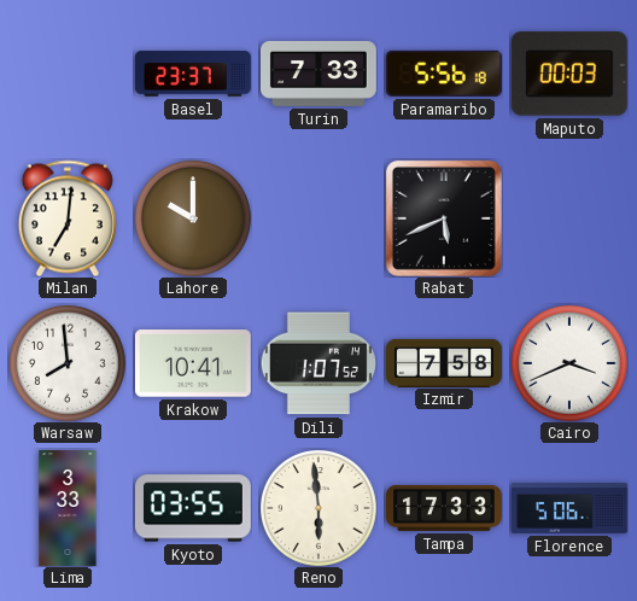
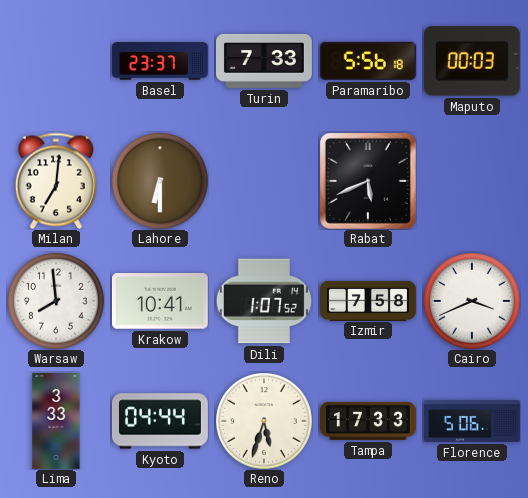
Lahore: 10:00 -> 6:30 (160, 181)
Kyoto: 03:55 -> 04:44 (160, 421)
Reno: 5:59 -> 5:33 (264, 421)
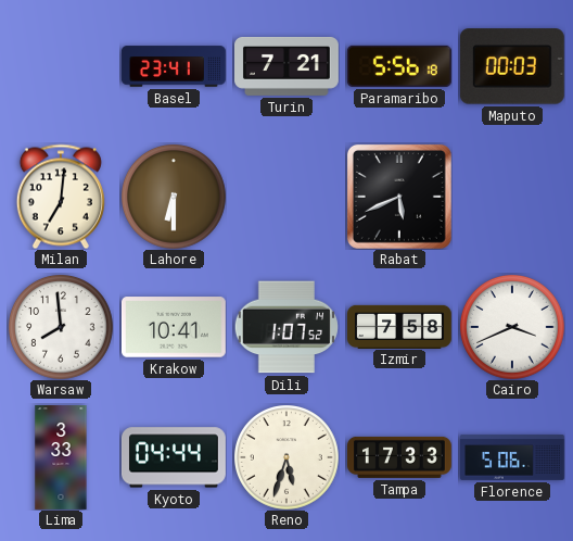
Basel: 23:37 -> 23:41 (174, 66)
Turin: 7:33 -> 7:21 (288, 66)
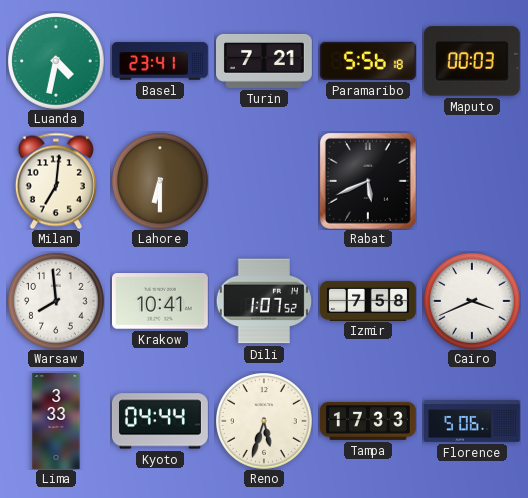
Luanda: none -> 4:32 (56, 61)
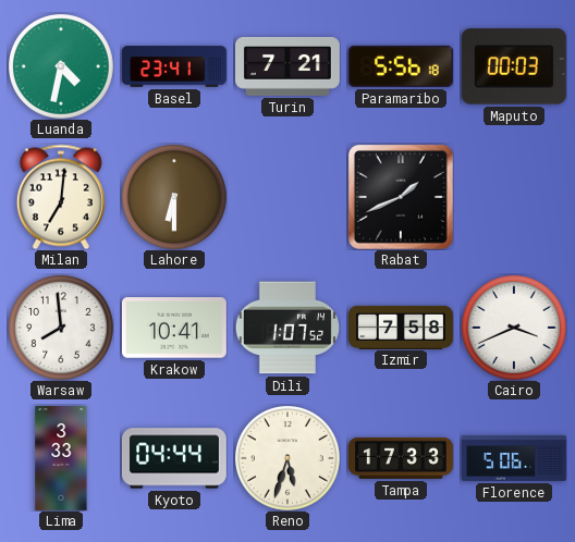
Rabat: 5:41 -> 1:41 (401, 197)
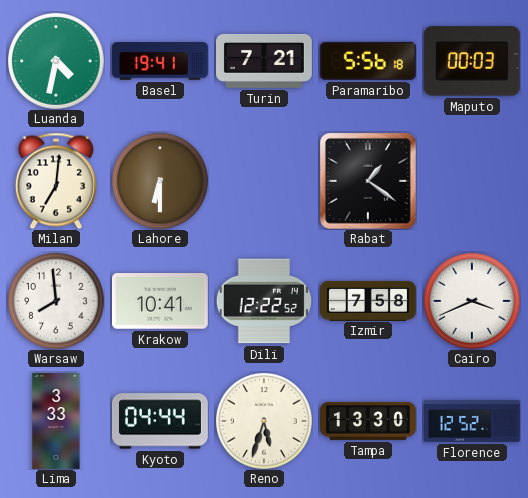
Basel: 23:41 -> 19:41 (160, 61)
Rabat: 1:41 -> 1:21 (368, 181)
Dili: 1:07 -> 12:22 (263, 301)
Tampa: 17:33 -> 13:30 (369, 421)
Florence: 5:06 -> 12:52 (473, 421)
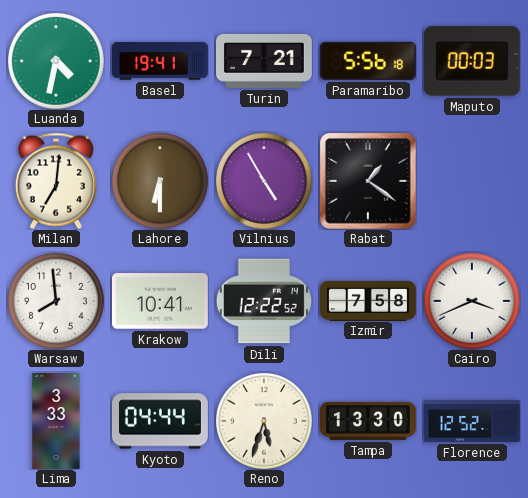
Vilnius: none -> 4:55 (264, 181)
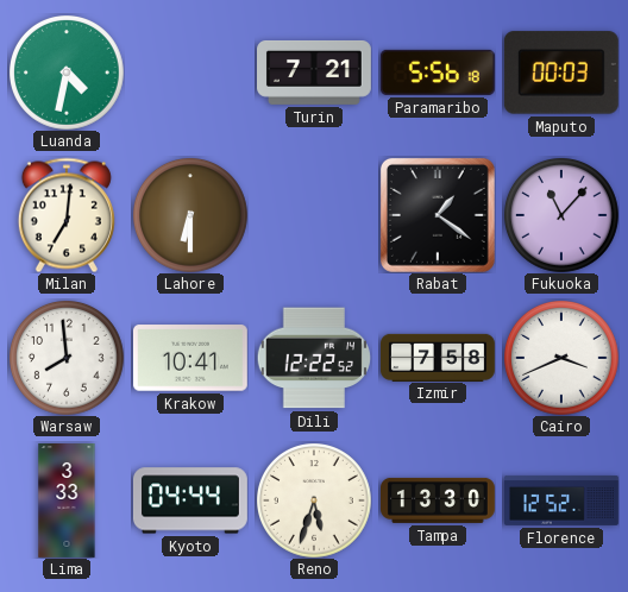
Basel: 19:41 -> none (160, 61)
Vilnius: 4:55 -> none (264, 181)
Fukuoka: none -> 11:07 (561, 215)
